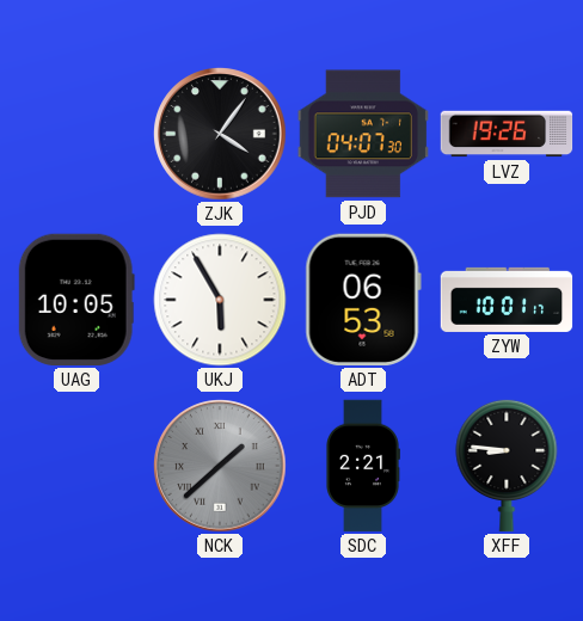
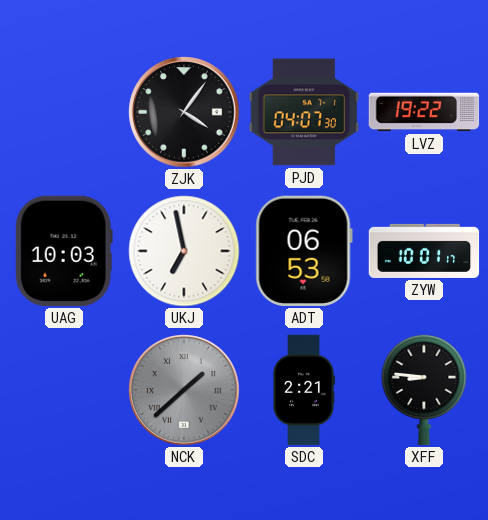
LVZ: 19:26 -> 19:22 (424, 112)
UAG: 10:05 -> 10:03 (64, 251)
UKJ: 5:55 -> 6:58 (184, 251)
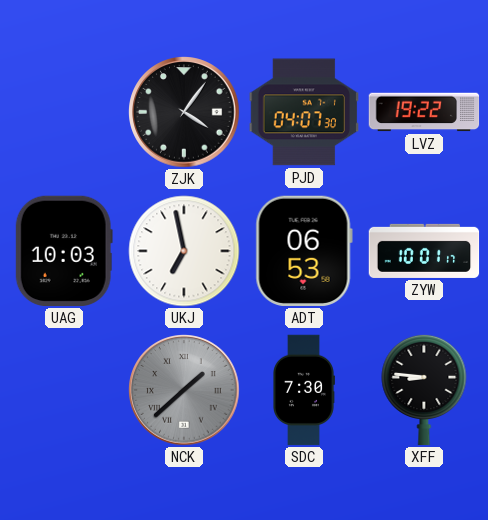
SDC: 2:21 -> 7:30 (304, 390)
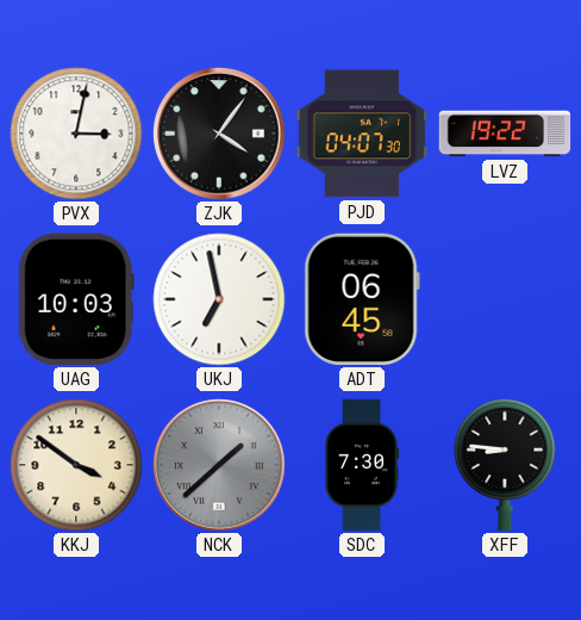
PVX: none -> 3:02 (76, 134)
ADT: 06:53 -> 06:45 (362, 299)
ZYW: 10:01 -> none (424, 251)
KKJ: none -> 3:51 (76, 465)
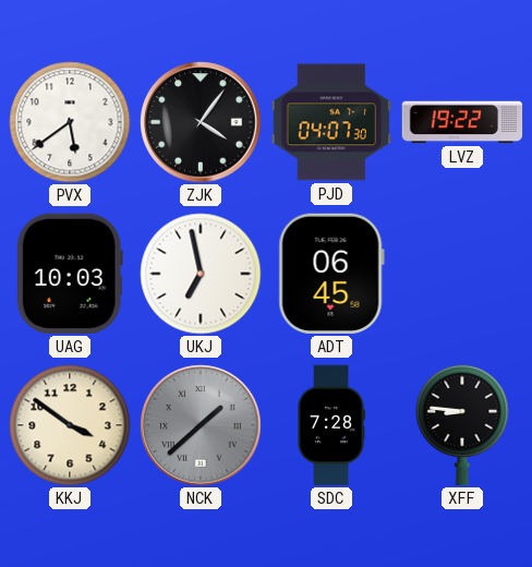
PVX: 3:02 -> 5:39 (70, 122)
SDC: 7:30 -> 7:28 (331, 425)
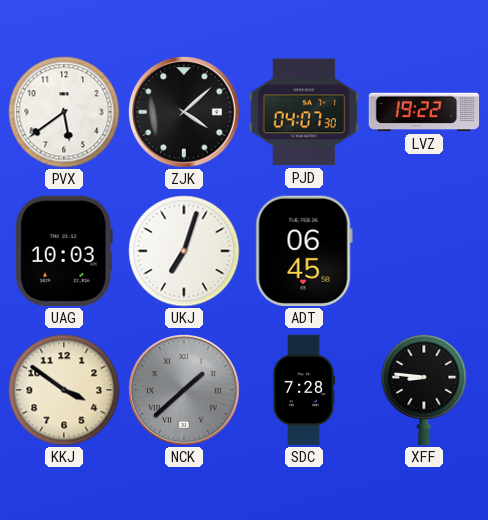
ZJK: 4:06 -> 4:08 (184, 112)
UKJ: 6:58 -> 7:03 (184, 251)
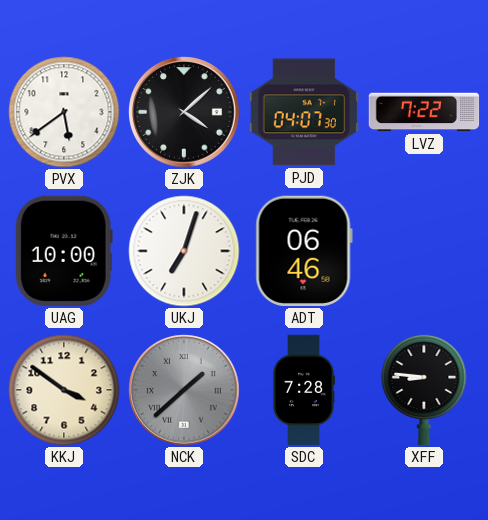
LVZ: 19:22 -> 7:22 (424, 112)
UAG: 10:03 -> 10:00 (64, 251)
ADT: 06:45 -> 06:46 (304, 251)
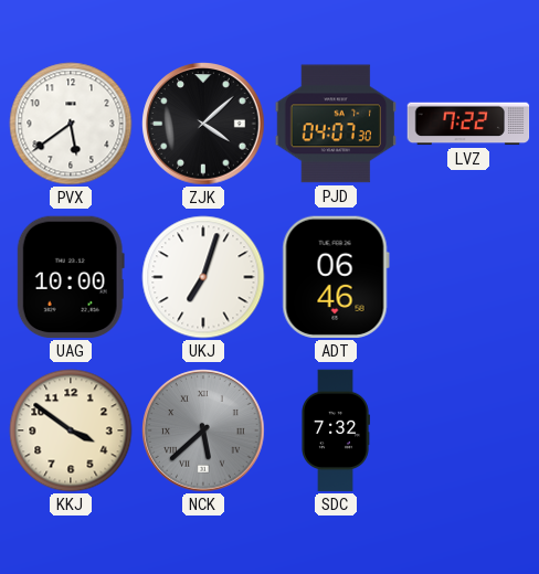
NCK: 1:38 -> 5:38 (203, 431)
SDC: 7:28 -> 7:32 (336, 431)
XFF: 8:46 -> none (424, 390)
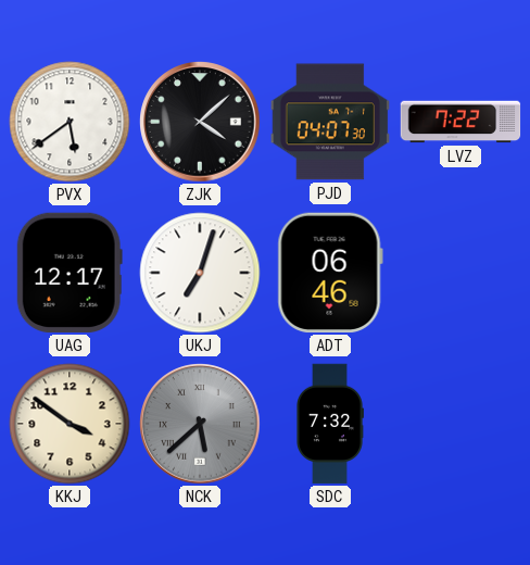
UAG: 10:00 -> 12:17 (70, 273)
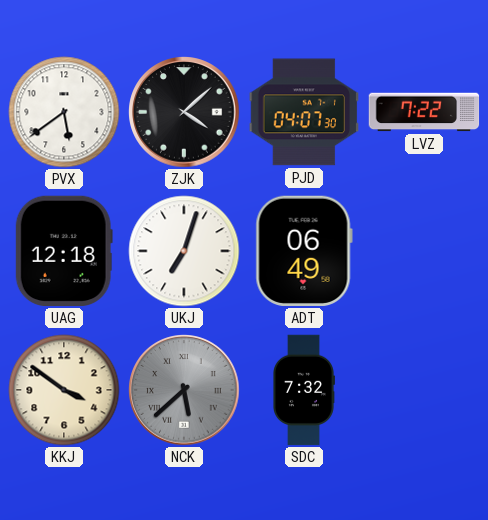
UAG: 12:17 -> 12:18 (64, 251)
ADT: 06:46 -> 06:49 (304, 251)
